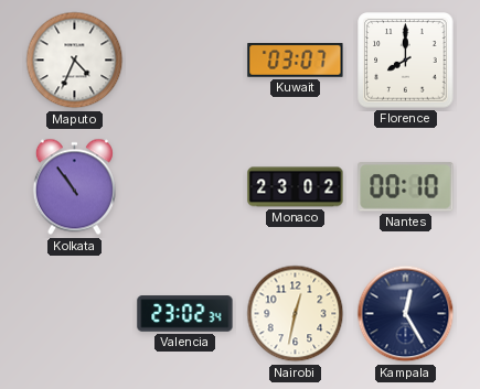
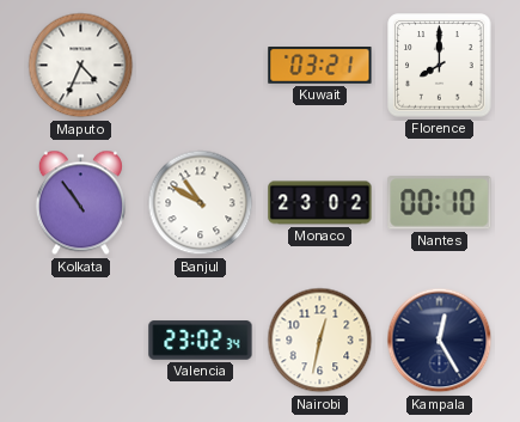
Kuwait: 03:07 -> 03:21 (320, 66)
Banjul: none -> 10:50 (201, 203)
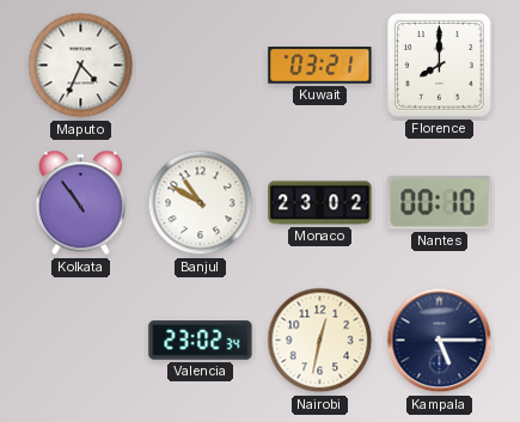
Kampala: 12:25 -> 5:15 (440, 341)
